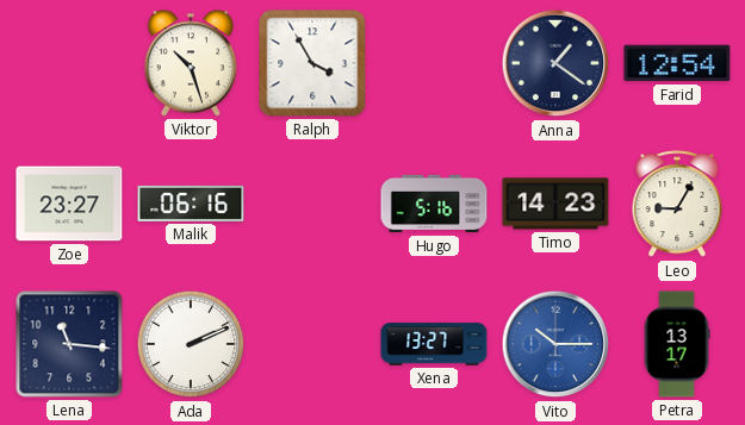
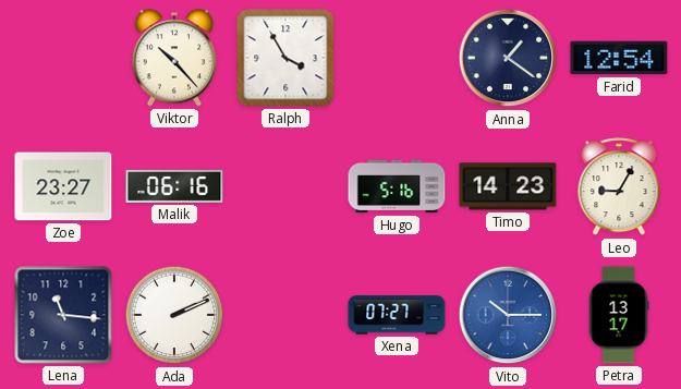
Viktor: 10:27 -> 10:23 (173, 58)
Xena: 13:27 -> 07:27 (397, 315)
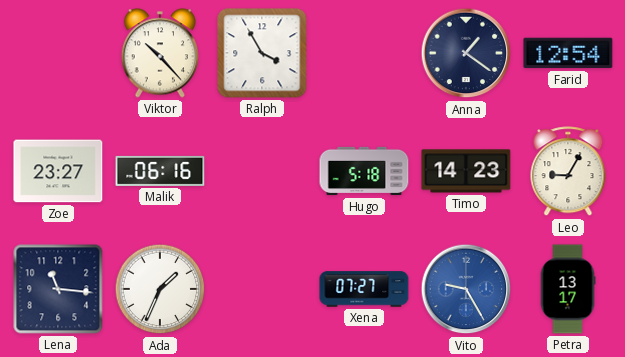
Hugo: 5:16 -> 5:18 (364, 171)
Ada: 2:11 -> 1:34 (160, 289)
Vito: 10:15 -> 9:25 (466, 289)
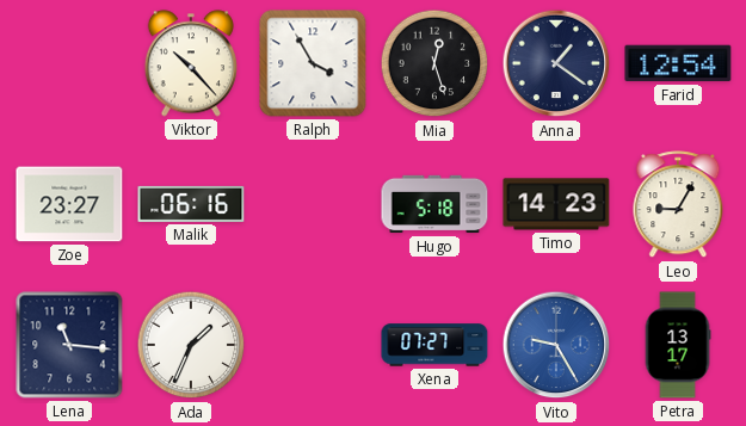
Mia: none -> 12:27 (434, 63)
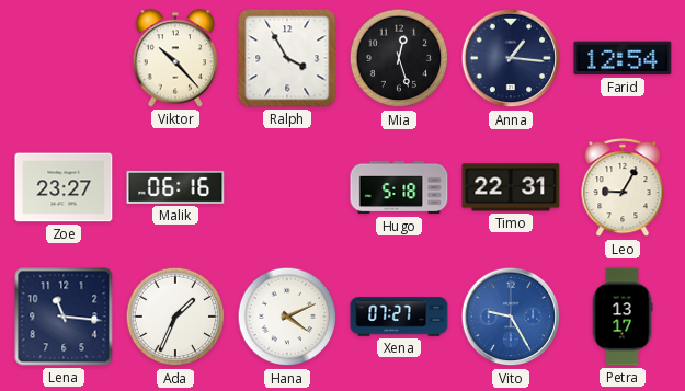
Anna: 1:21 -> 1:16 (511, 58)
Timo: 14:23 -> 22:31 (511, 187)
Hana: none -> 4:11 (287, 317)
